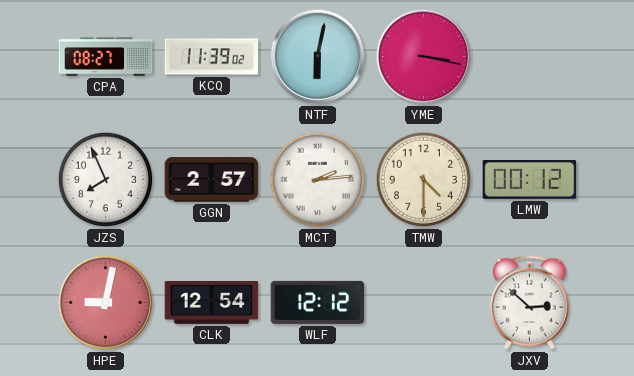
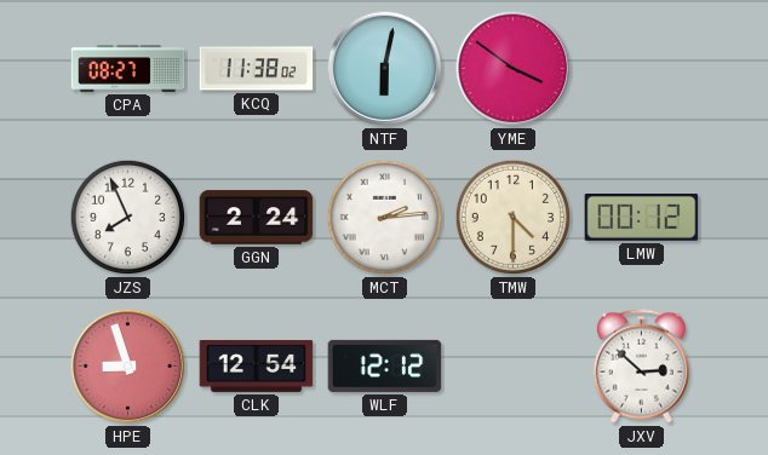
KCQ: 11:39 -> 11:38 (257, 69)
YME: 3:17 -> 3:51 (514, 69)
GGN: 2:57 -> 2:24 (257, 218)
HPE: 9:02 -> 8:57 (128, 367)
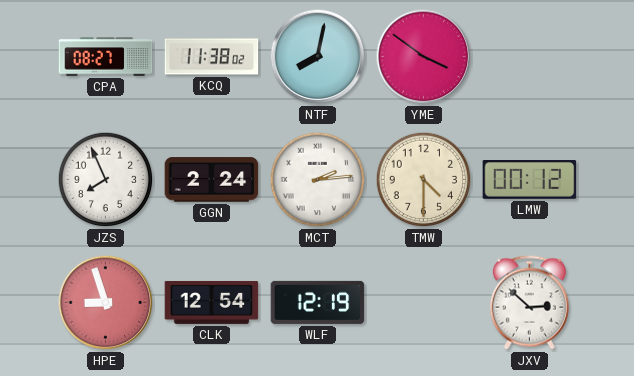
NTF: 6:02 -> 8:02 (318, 57)
WLF: 12:12 -> 12:19 (318, 302)
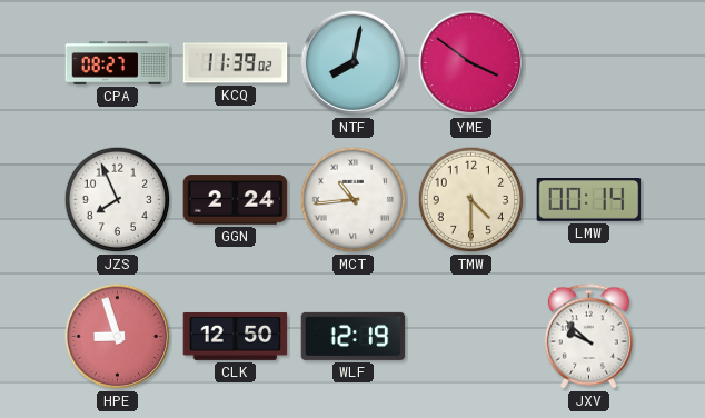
KCQ: 11:38 -> 11:39 (236, 63)
MCT: 2:14 -> 10:44 (354, 200)
LMW: 00:12 -> 00:14 (589, 200)
CLK: 12:54 -> 12:50 (236, 336)
JXV: 2:52 -> 9:52 (588, 337)
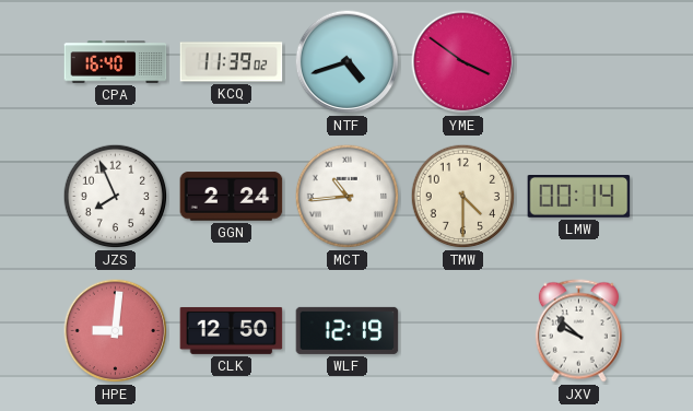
CPA: 08:27 -> 16:40 (116, 62)
NTF: 8:02 -> 4:42 (348, 62)
HPE: 8:57 -> 9:01 (116, 331)
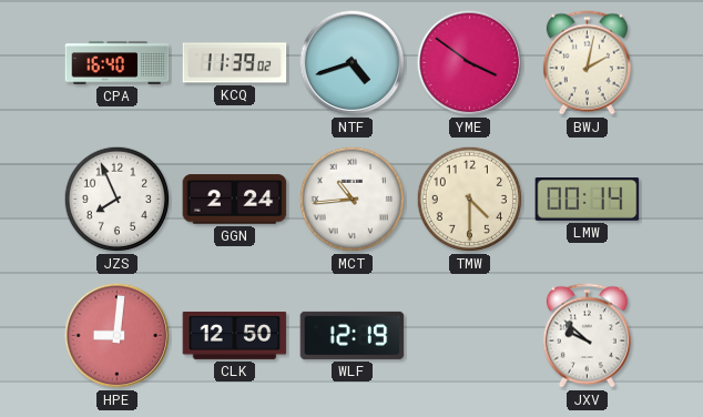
BWJ: none -> 2:02 (587, 63)
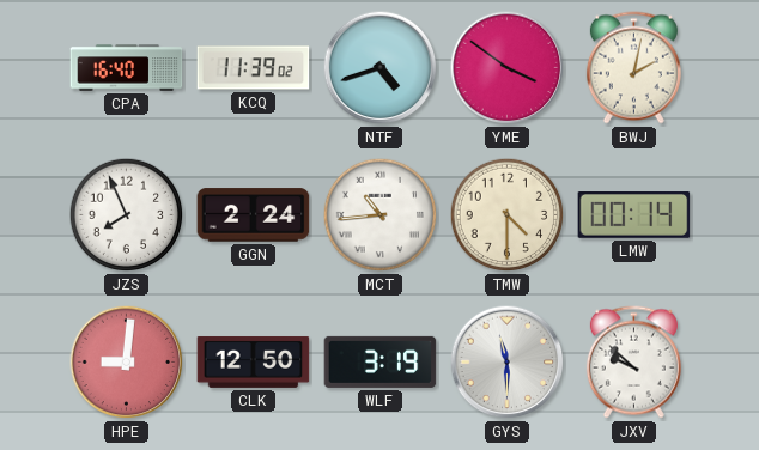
WLF: 12:19 -> 3:19 (381, 361)
GYS: none -> 11:30 (508, 363)
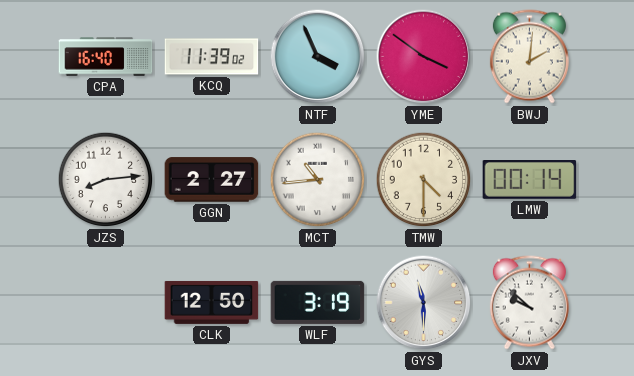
NTF: 4:42 -> 3:56 (318, 57)
BWJ: 2:02 -> 2:01 (529, 57)
JZS: 7:56 -> 8:14 (106, 180)
GGN: 2:24 -> 2:27 (212, 180)
HPE: 9:01 -> none (127, 363)
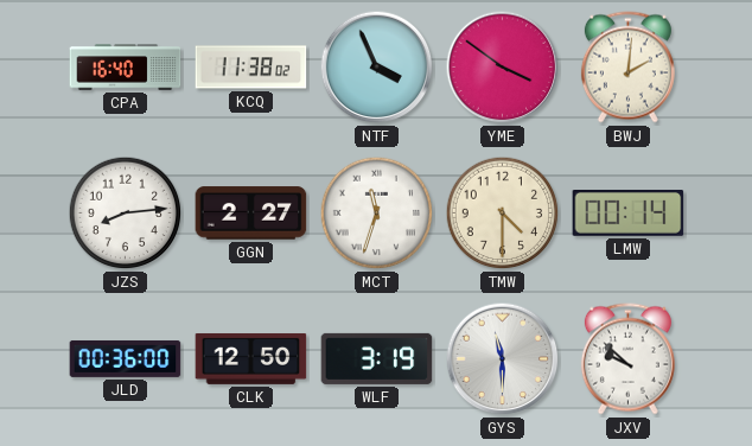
KCQ: 11:39 -> 11:38 (251, 68)
MCT: 10:44 -> 11:33 (377, 214)
JLD: none -> 00:36 (126, 358)
